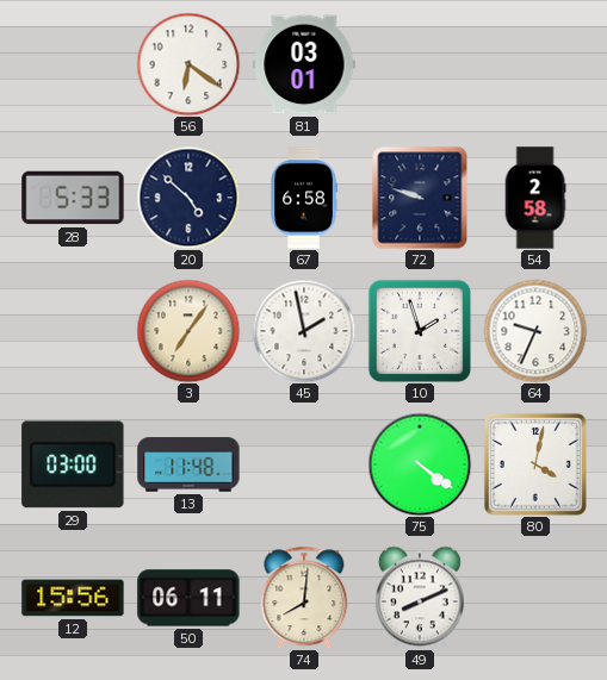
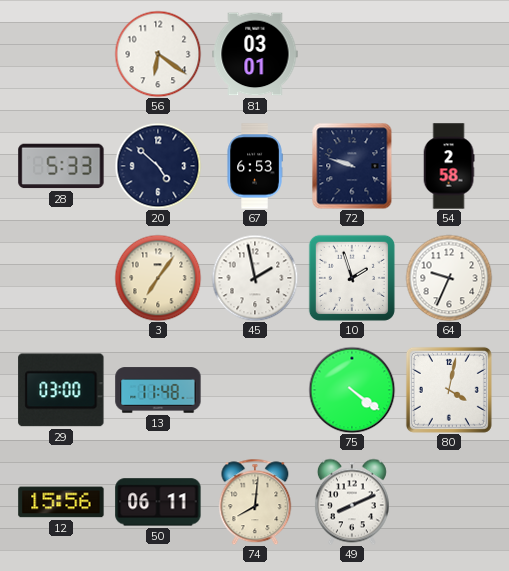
67: 6:58 -> 6:53 (255, 166)
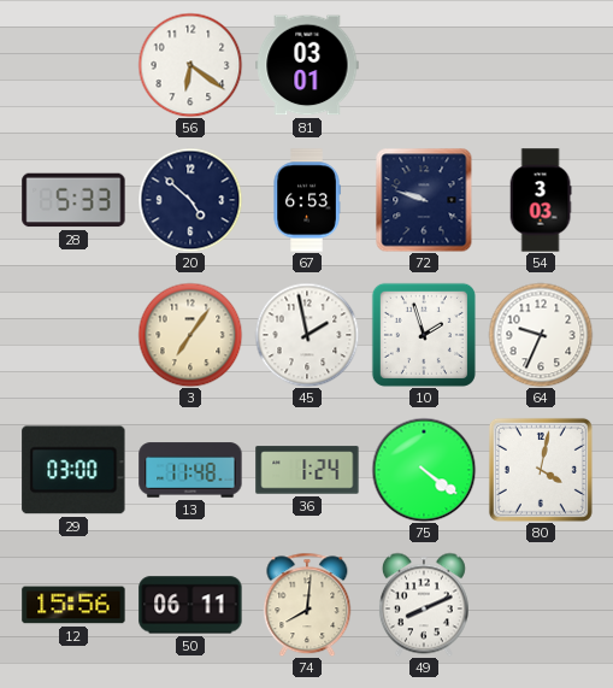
54: 2:58 -> 3:03 (541, 200)
36: none -> 1:24 (307, 470)
